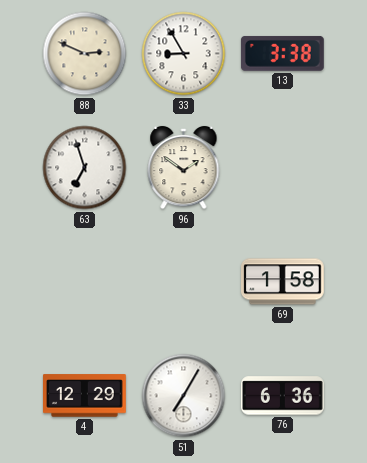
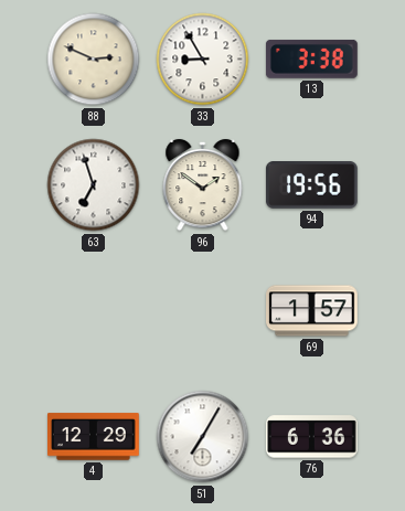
94: none -> 19:56 (312, 185)
69: 1:58 -> 1:57 (312, 311)
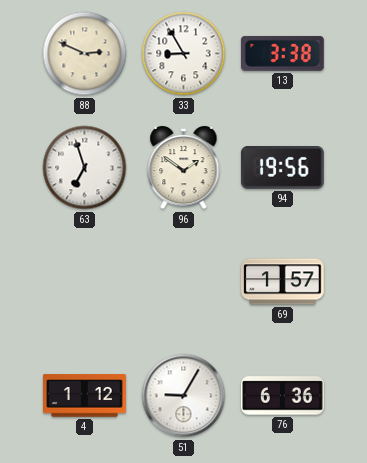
4: 12:29 -> 1:12 (85, 396)
51: 7:05 -> 9:05 (184, 396)
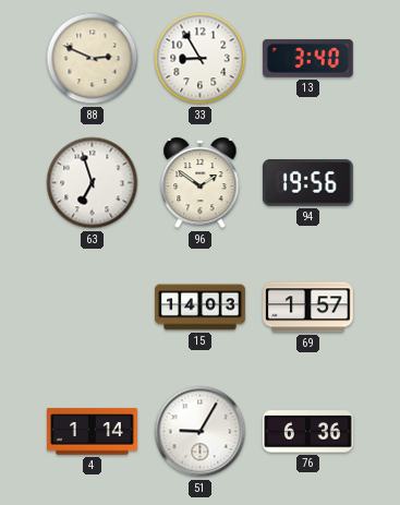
13: 3:38 -> 3:40 (307, 58)
15: none -> 14:03 (201, 308)
4: 1:12 -> 1:14 (93, 432)
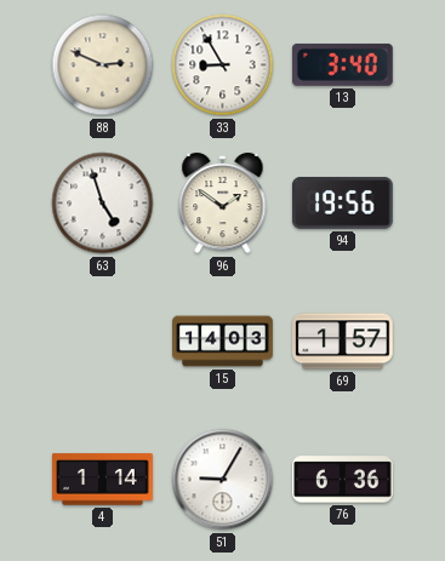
63: 6:57 -> 4:57 (103, 204)
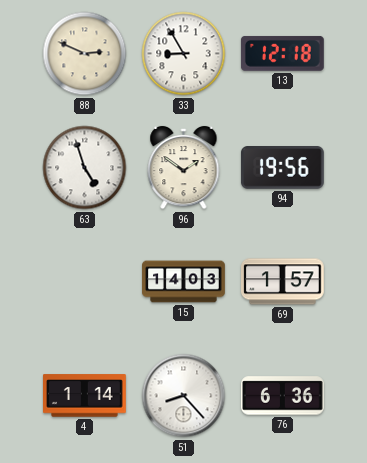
13: 3:40 -> 12:18 (282, 53)
51: 9:05 -> 8:23 (184, 396)
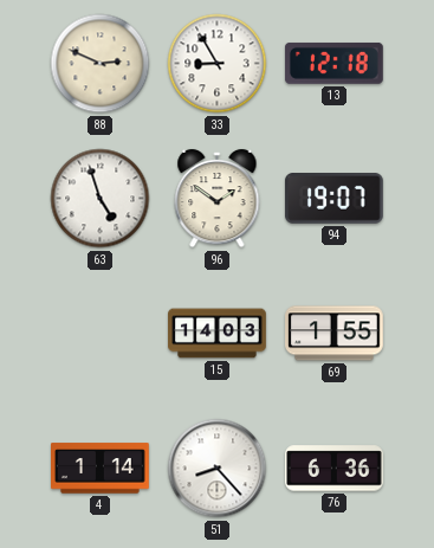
94: 19:56 -> 19:07 (335, 199)
69: 1:57 -> 1:55 (335, 334)
